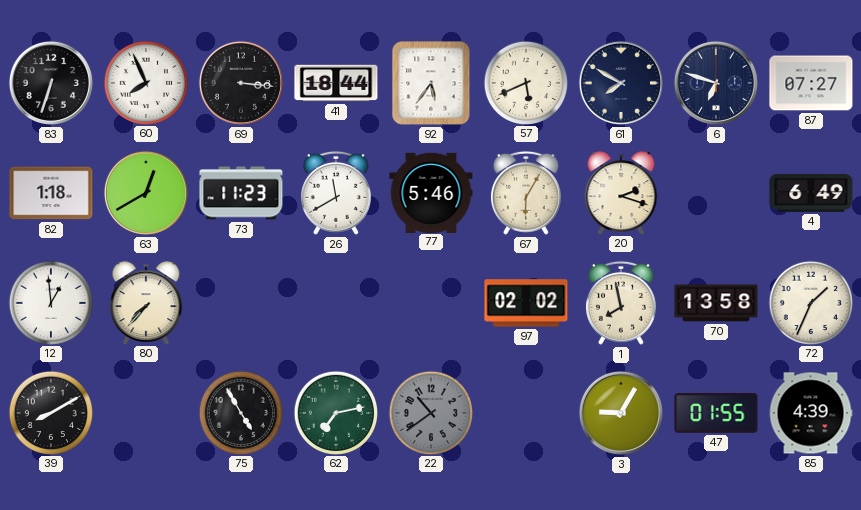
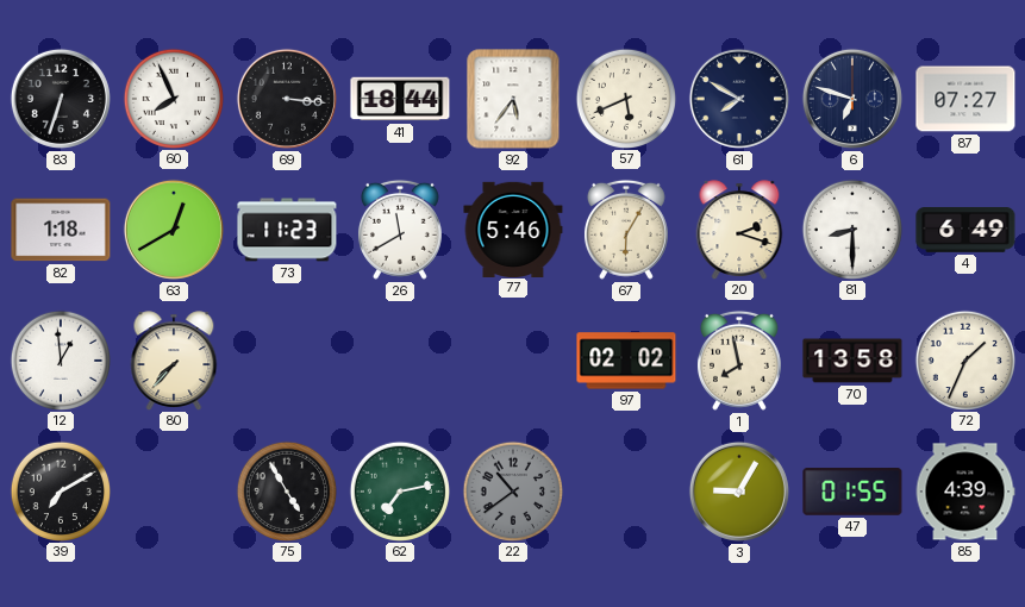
81: none -> 8:30 (851, 229)
39: 8:10 -> 7:10 (60, 490)
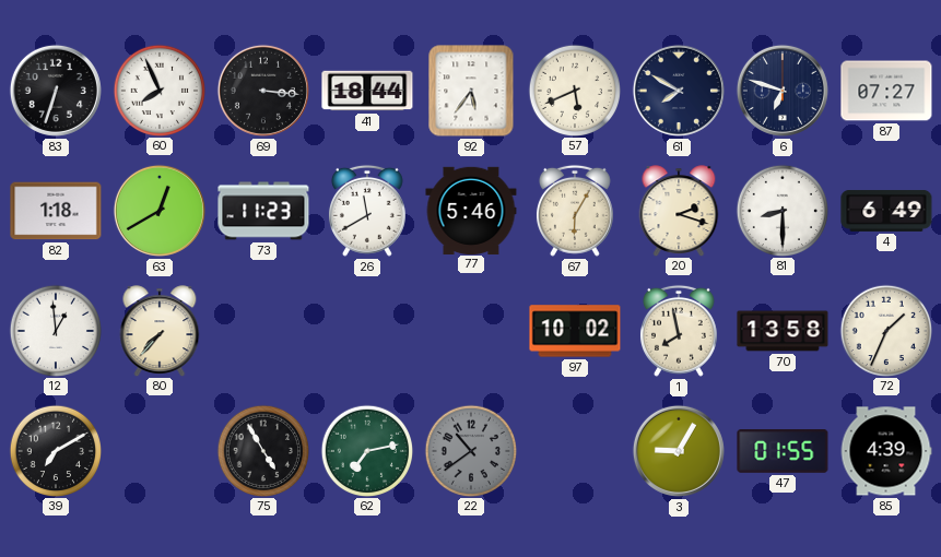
97: 02:02 -> 10:02 (575, 331)
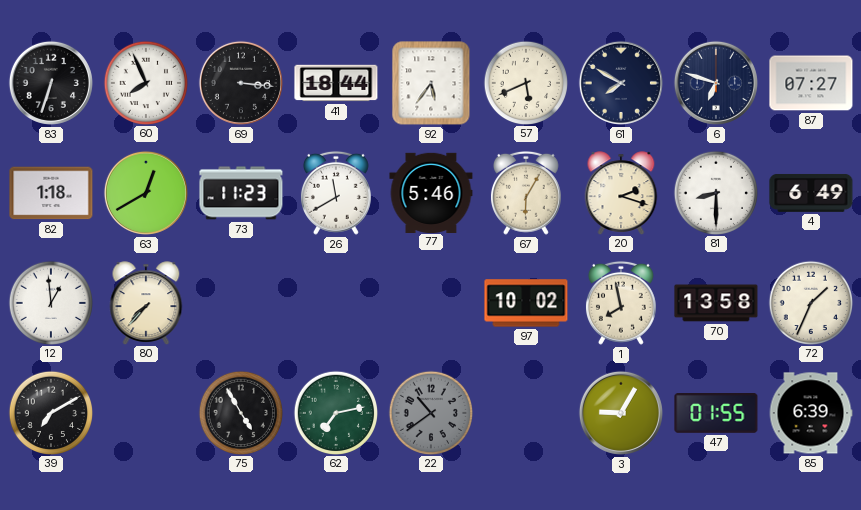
85: 4:39 -> 6:39 (811, 413)
